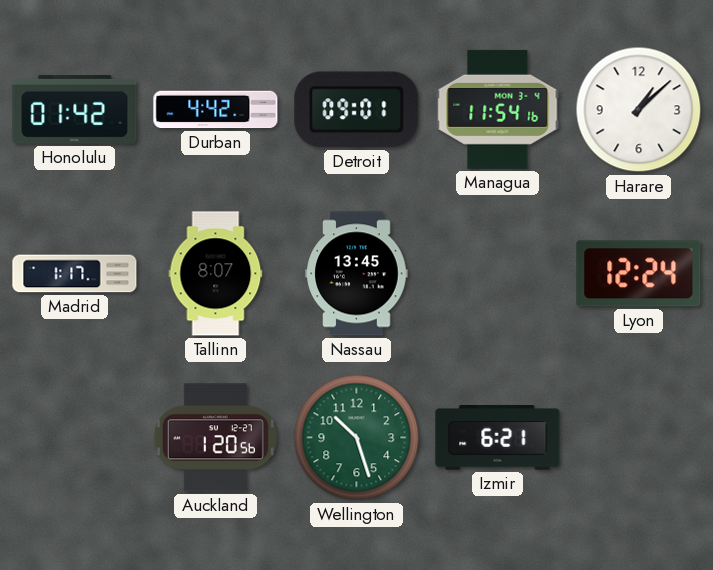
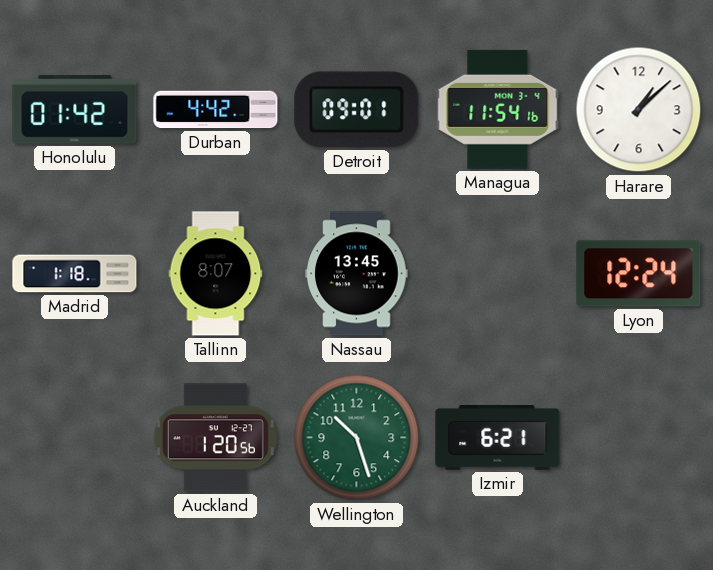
Madrid: 1:17 -> 1:18 (75, 274)
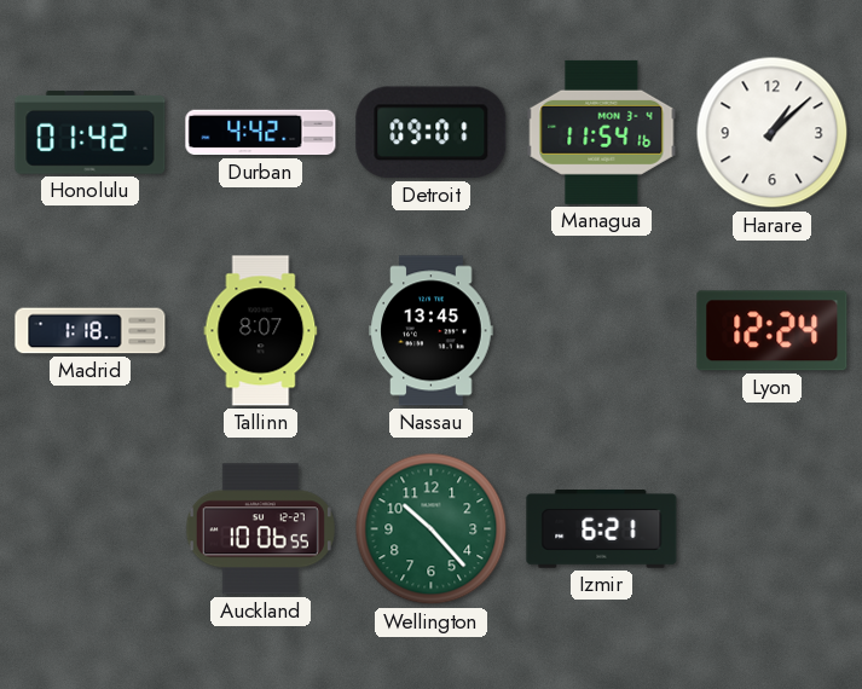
Auckland: 1:20 -> 10:06 (260, 529)
Wellington: 10:27 -> 10:23 (432, 529)
